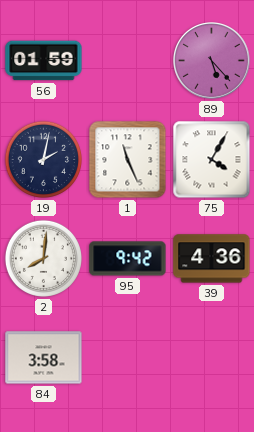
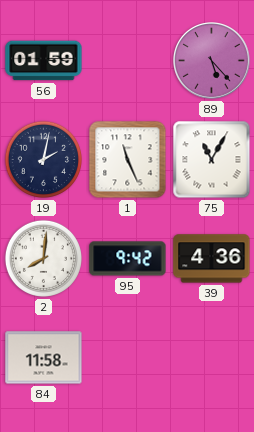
75: 4:05 -> 11:05 (212, 160)
84: 3:58 -> 11:58 (44, 358)
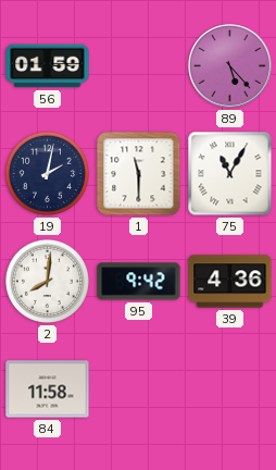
1: 11:26 -> 11:30 (139, 174)
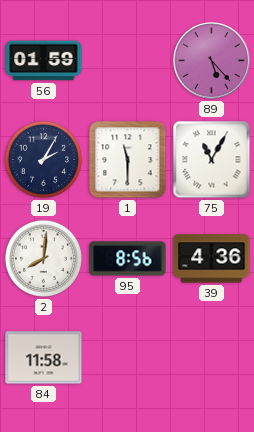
19: 2:02 -> 2:05 (43, 159)
95: 9:42 -> 8:56 (128, 259)
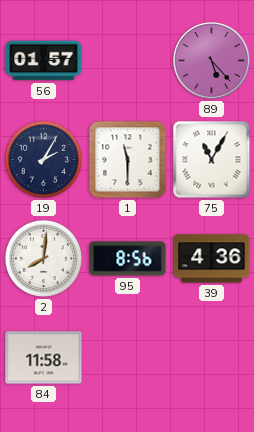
56: 01:59 -> 01:57 (44, 61)
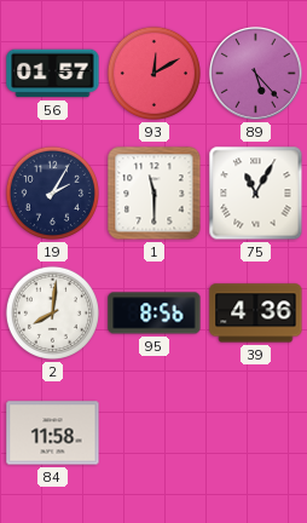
93: none -> 12:10 (153, 73)
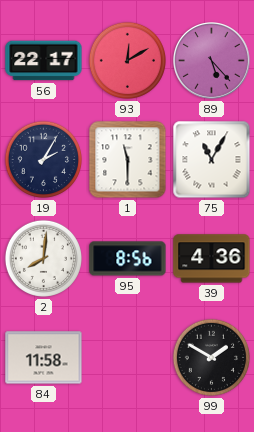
56: 01:57 -> 22:17 (44, 61)
99: none -> 1:50 (211, 357)
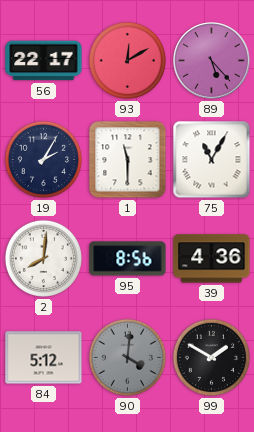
84: 11:58 -> 5:12 (44, 358)
90: none -> 4:01 (127, 357)
